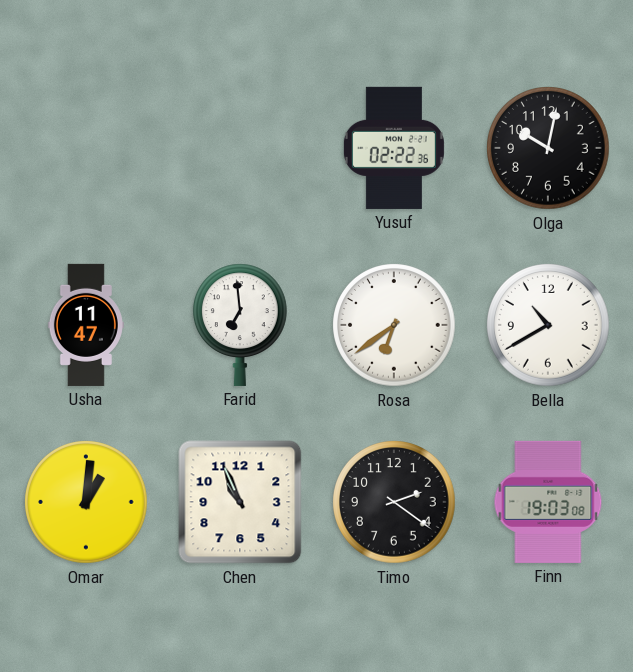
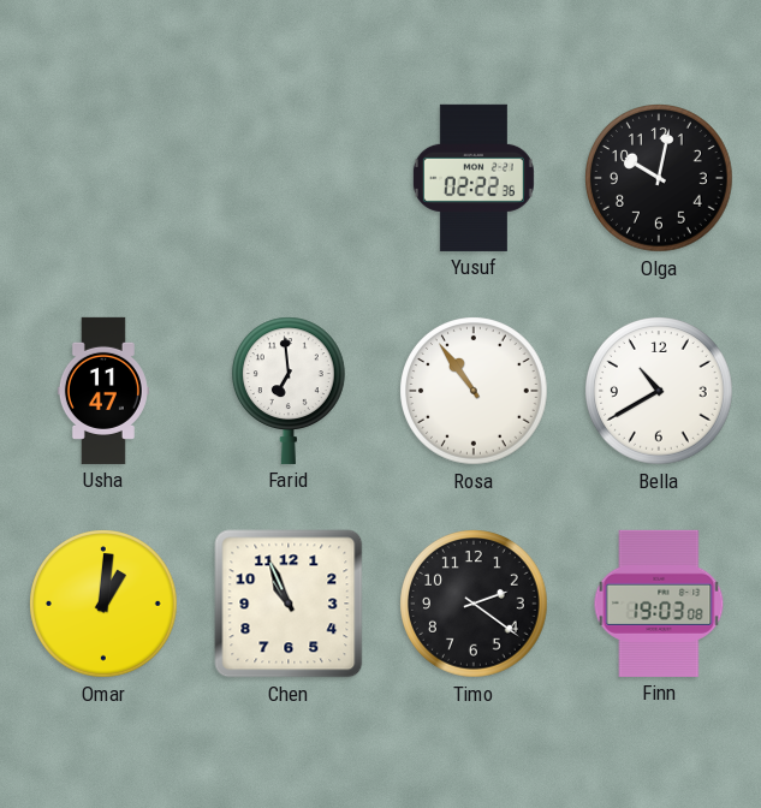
Rosa: 6:39 -> 10:54 (474, 391)
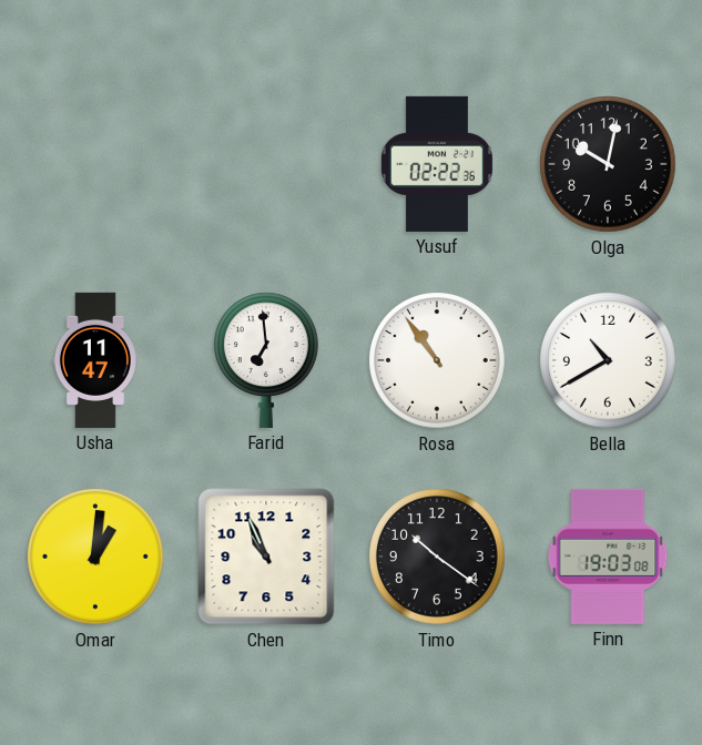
Timo: 2:21 -> 10:21 (437, 557)
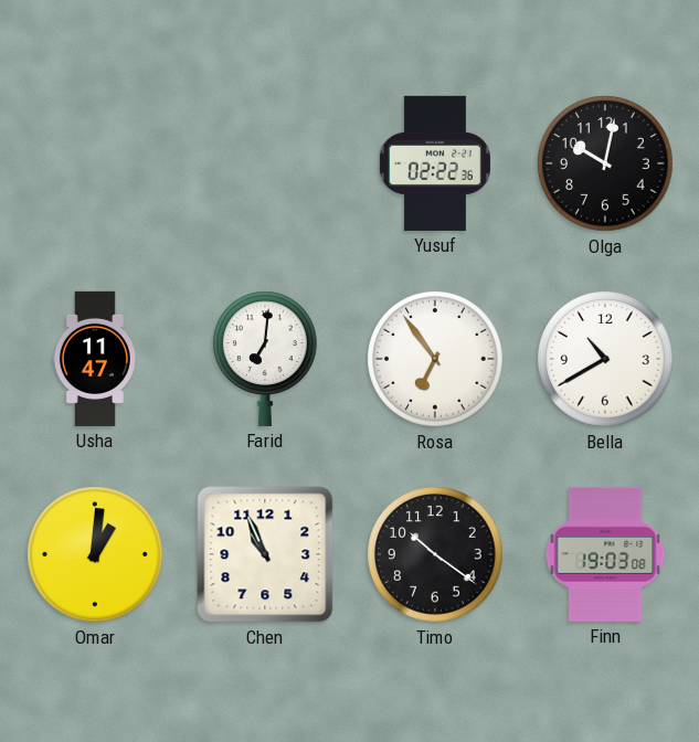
Farid: 6:59 -> 7:01 (265, 359)
Rosa: 10:54 -> 6:54 (435, 359)
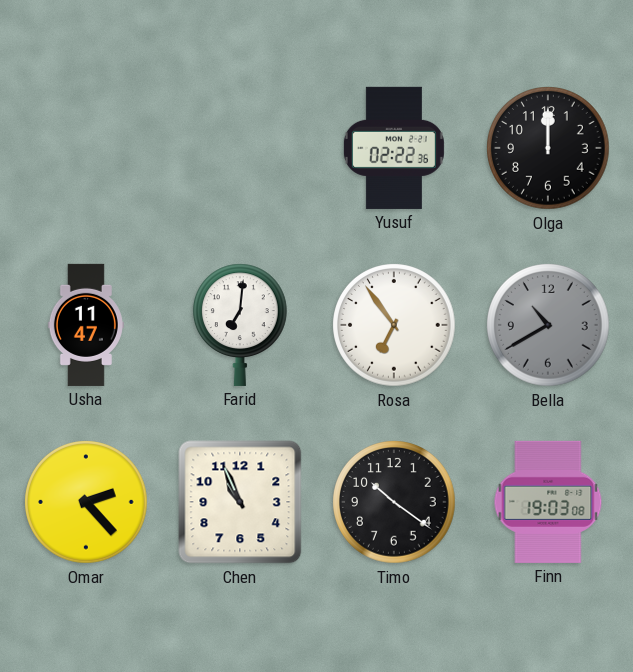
Olga: 10:02 -> 12:00 (548, 148)
Bella dial: white -> grey (548, 325)
Omar: 1:01 -> 2:23 (86, 502)
